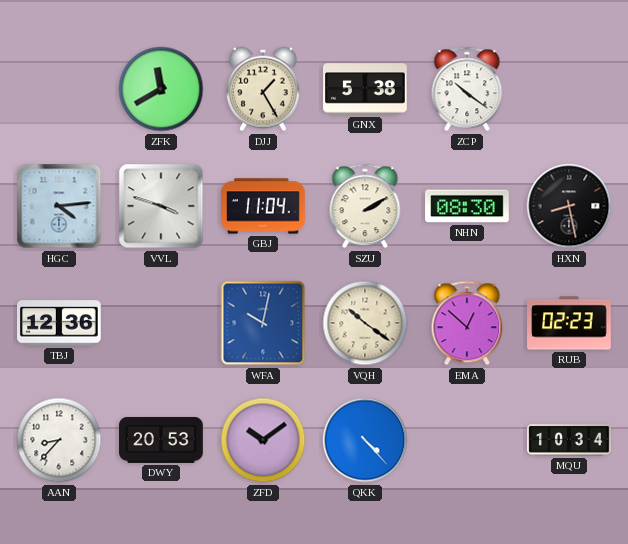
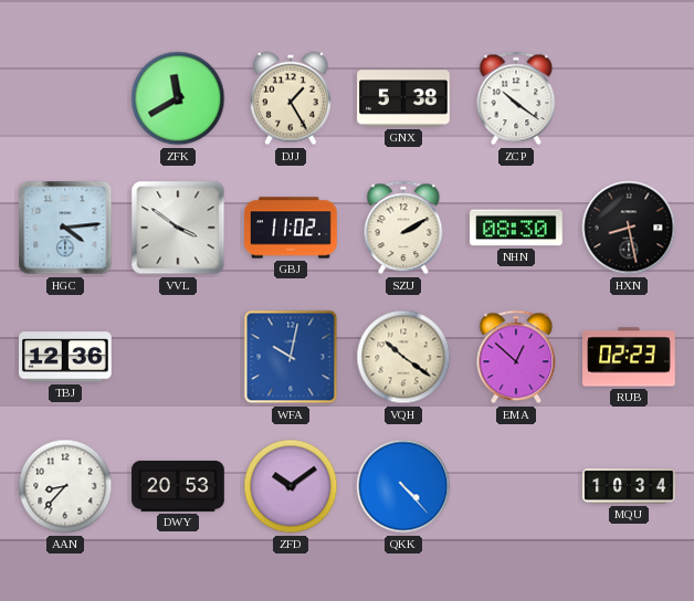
VVL: 3:48 -> 3:51 (178, 228)
GBJ: 11:04 -> 11:02 (291, 228)
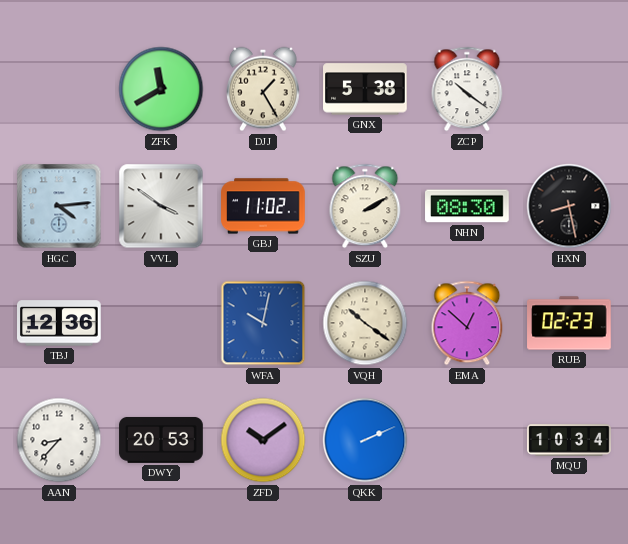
QKK: 4:23 -> 2:11 (365, 440)
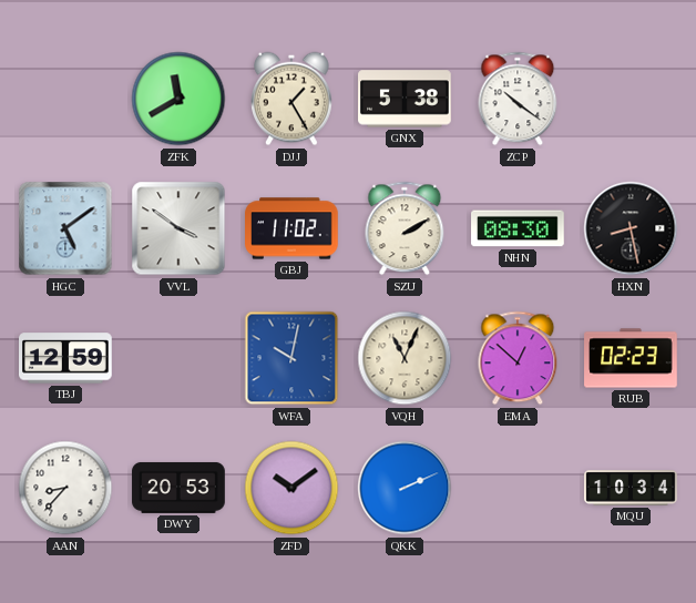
HGC: 4:14 -> 5:09 (65, 228)
TBJ: 12:36 -> 12:59 (65, 358)
VQH: 10:21 -> 11:04 (405, 358)
